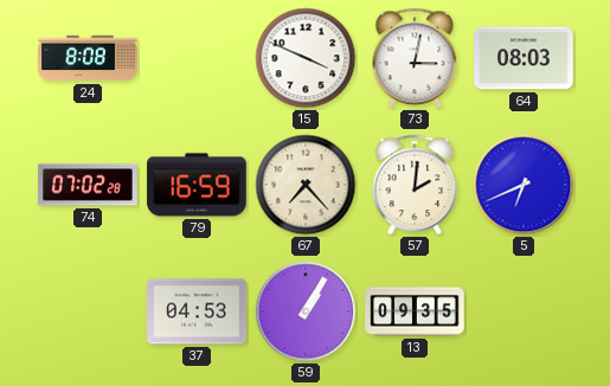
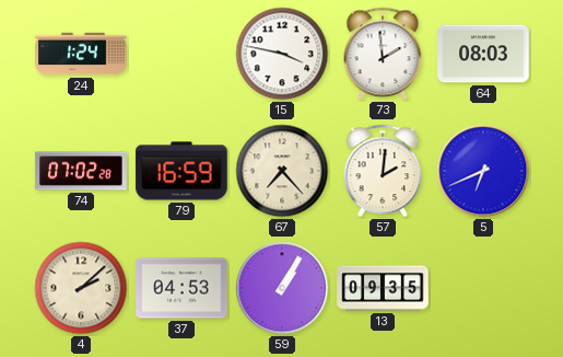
24: 8:08 -> 1:24 (81, 54)
15: 3:49 -> 3:47 (282, 54)
73: 3:02 -> 1:59 (383, 54)
4: none -> 2:08 (81, 288)
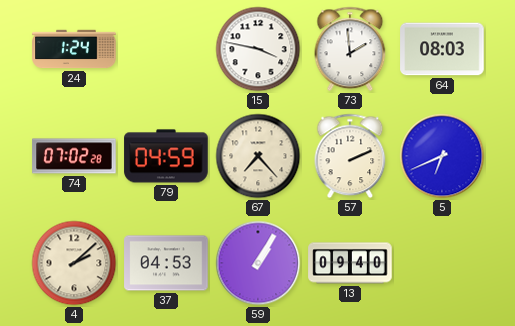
79: 16:59 -> 04:59 (166, 156)
57: 2:01 -> 2:11 (350, 156)
13: 09:35 -> 09:40 (350, 263)
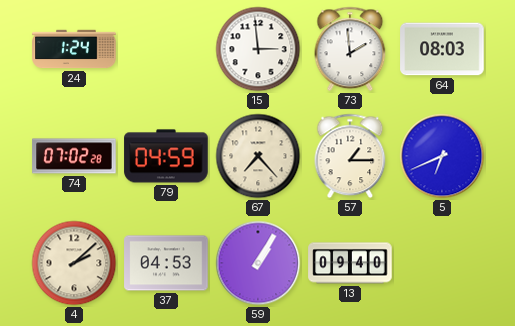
15: 3:47 -> 2:59 (258, 49)
57: 2:11 -> 1:15 (350, 156)
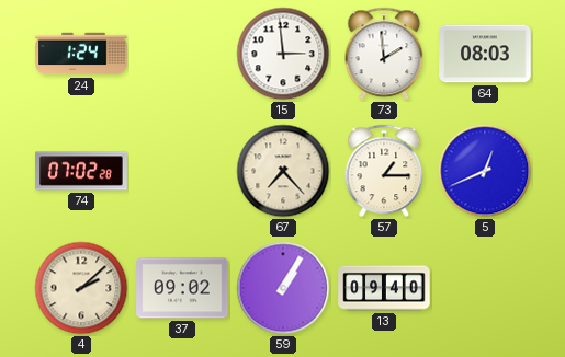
79: 04:59 -> none (166, 156)
5: 6:41 -> 12:41 (485, 171)
37: 04:53 -> 09:02 (182, 288)
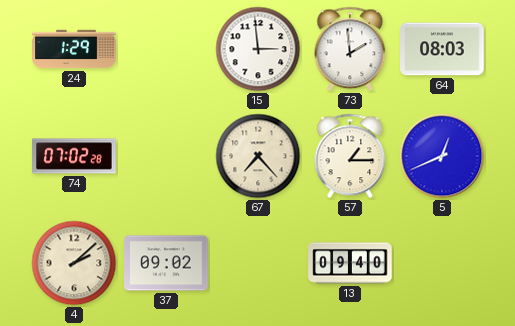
24: 1:24 -> 1:29 (74, 49)
59: 1:05 -> none (283, 288)
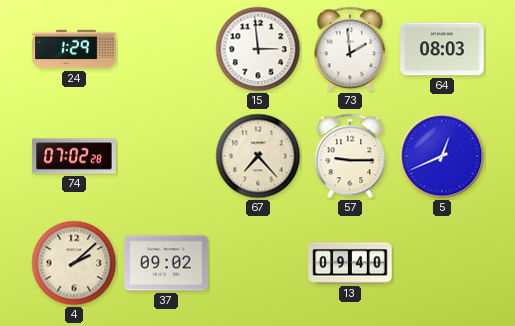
57: 1:15 -> 9:15 (350, 156)
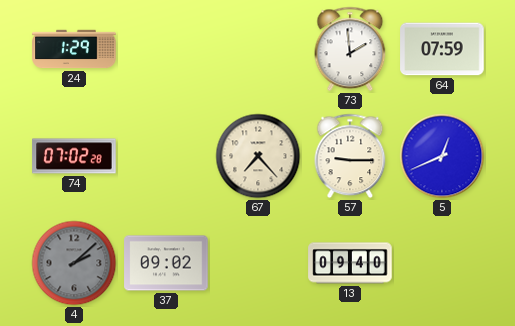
15: 2:59 -> none (258, 49)
64: 08:03 -> 07:59 (442, 49)
4 dial: cream -> grey (74, 263)
